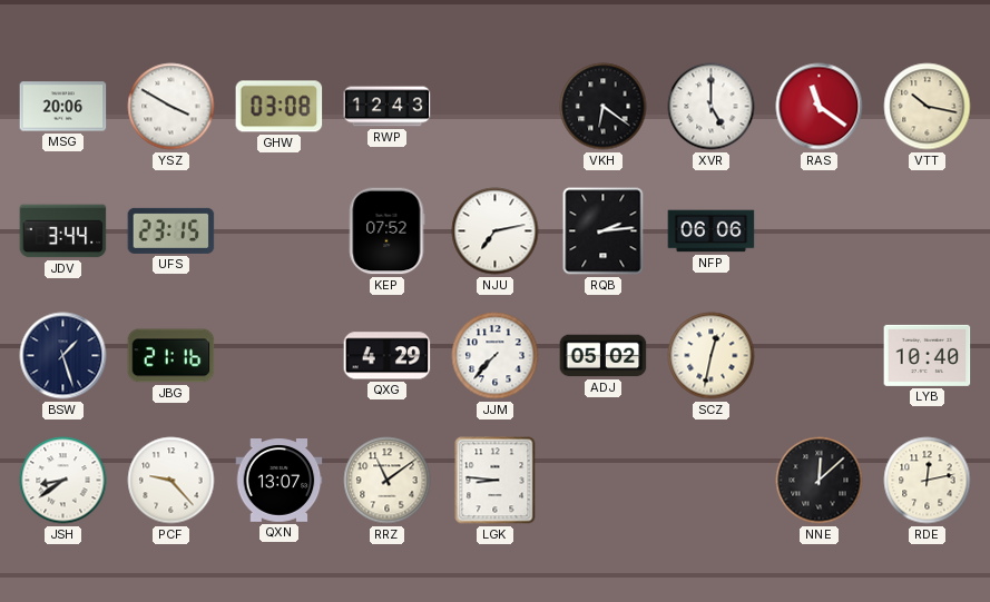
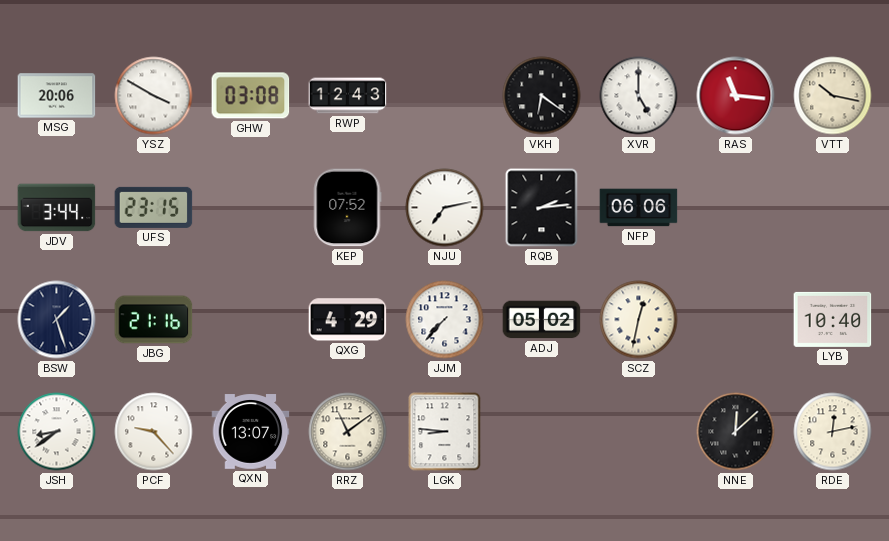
RAS: 11:21 -> 11:16 (736, 96)
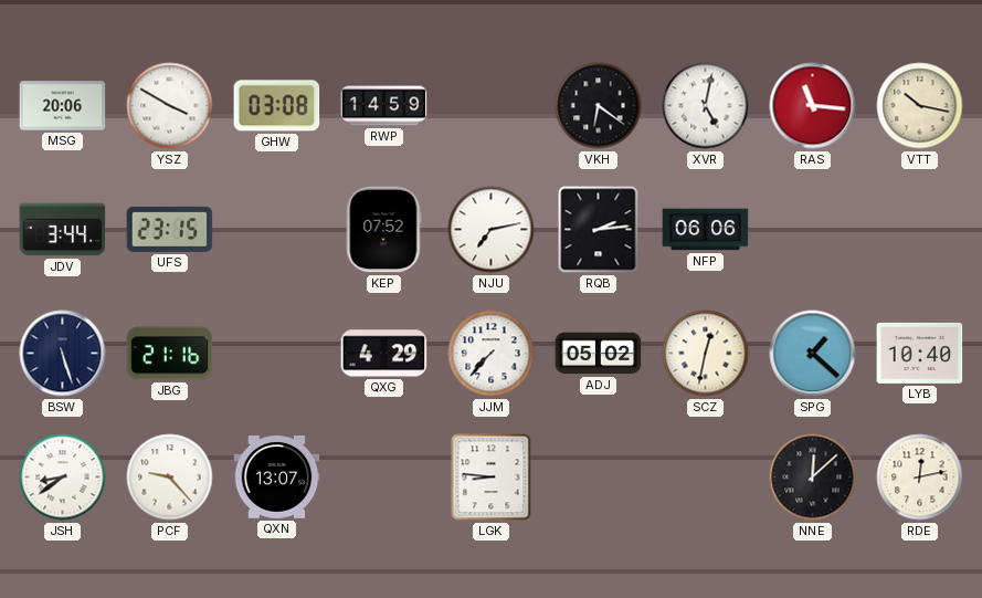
RWP: 12:43 -> 14:59 (384, 106)
XVR: 5:00 -> 5:02 (706, 106)
BSW: 1:27 -> 5:27 (63, 354)
SPG: none -> 1:22 (813, 354)
RRZ: 11:09 -> none (348, 432)
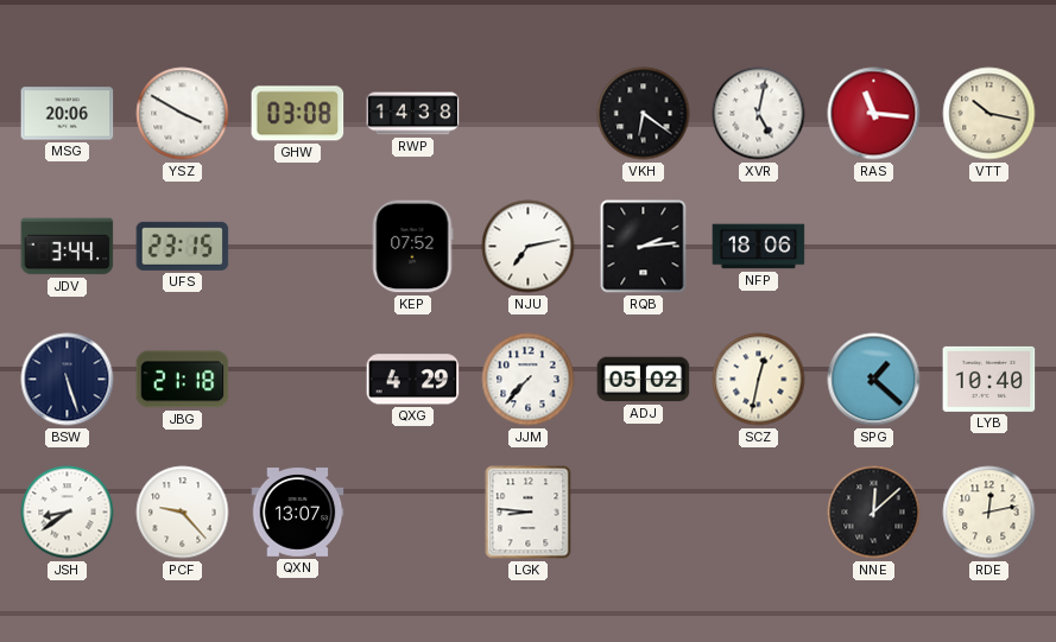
RWP: 14:59 -> 14:38 (413, 114)
NFP: 06:06 -> 18:06 (759, 247)
JBG: 21:16 -> 21:18 (183, 380)
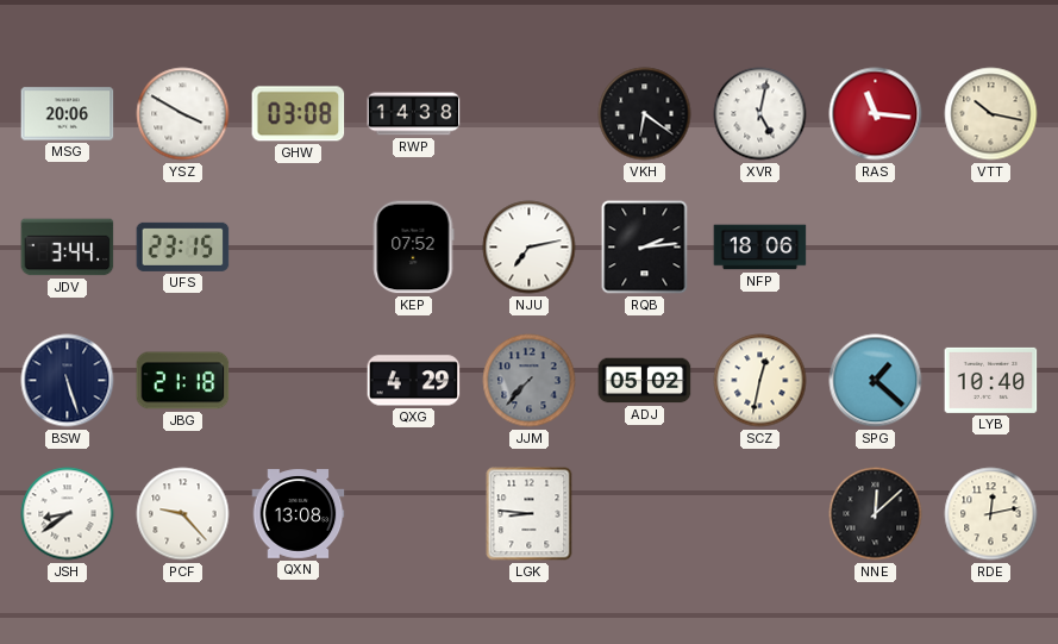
JJM dial: white -> grey (530, 381)
QXN: 13:07 -> 13:08 (299, 514)
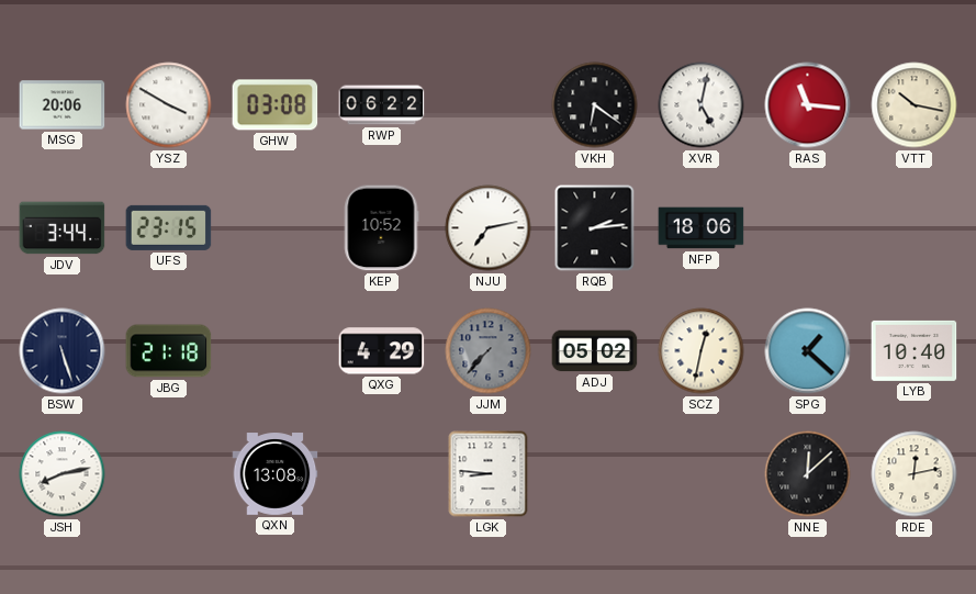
RWP: 14:38 -> 06:22 (382, 105)
KEP: 07:52 -> 10:52 (381, 228)
JSH: 8:39 -> 8:13 (63, 474)
PCF: 9:23 -> none (183, 514)
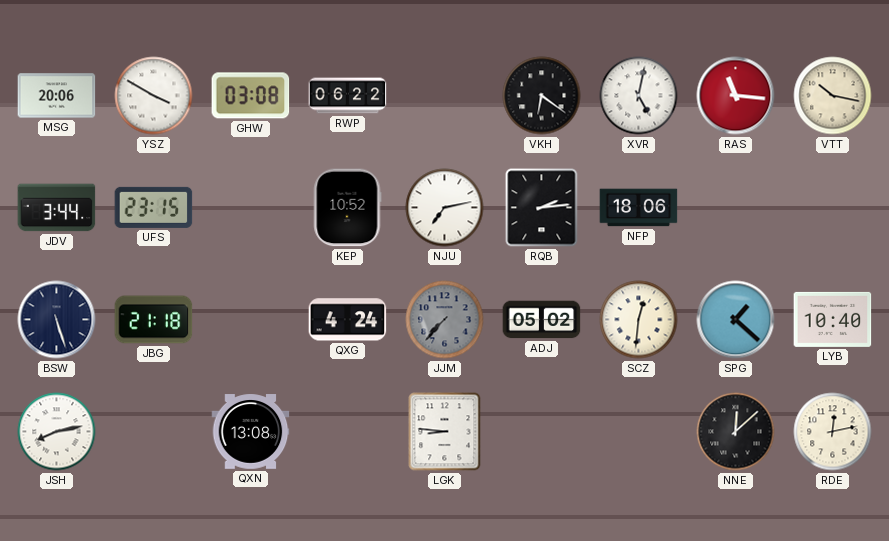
QXG: 4:29 -> 4:24 (348, 320)
SCZ: 12:32 -> 12:31 (639, 320)
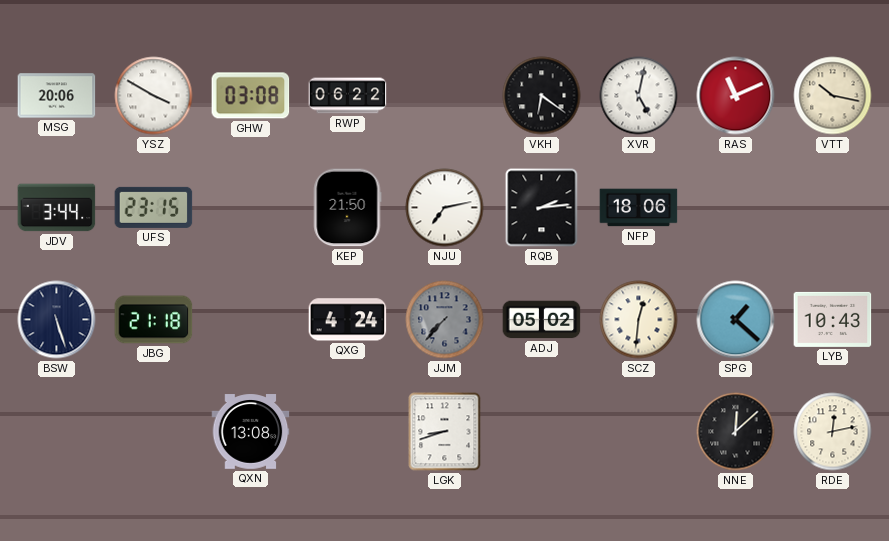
RAS: 11:16 -> 11:11 (736, 96)
KEP: 10:52 -> 21:50 (347, 208)
LYB: 10:40 -> 10:43 (833, 319)
JSH: 8:13 -> none (57, 432)
LGK: 8:46 -> 8:42 (445, 432)
